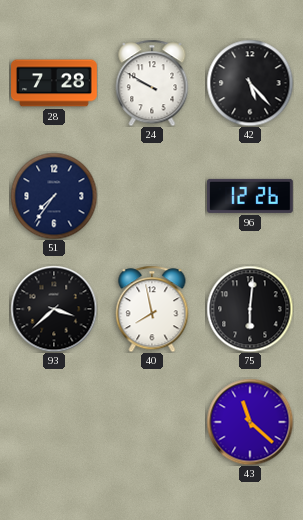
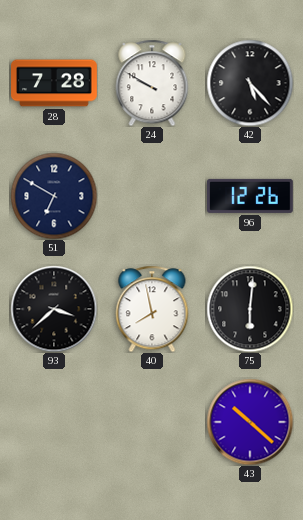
51: 7:36 -> 6:50 (54, 196)
43: 11:22 -> 10:22 (250, 422)
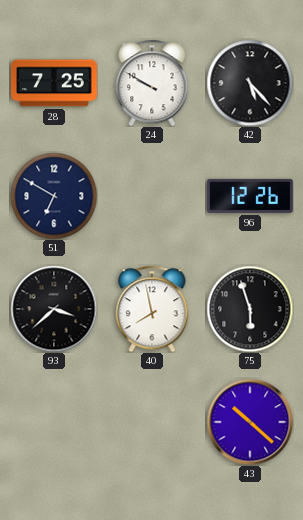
28: 7:28 -> 7:25 (54, 83)
75: 6:01 -> 5:57 (250, 309)
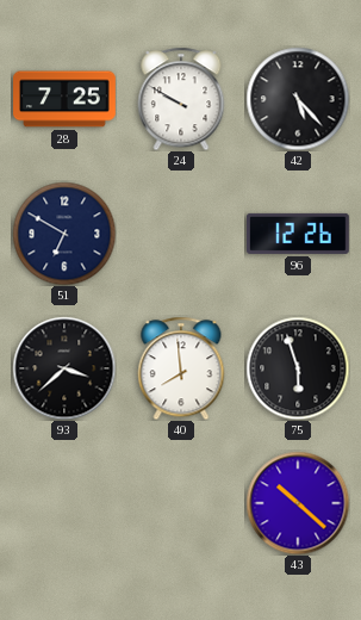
40: 7:58 -> 7:59 (181, 368)
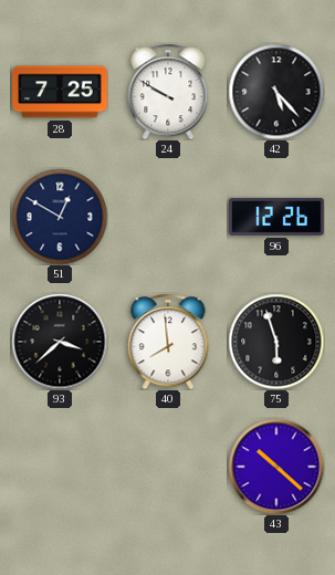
51: 6:50 -> 12:50 (60, 217)
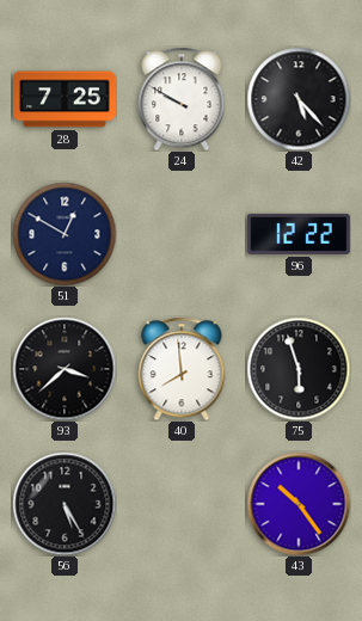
96: 12:26 -> 12:22 (300, 234)
56: none -> 5:25 (65, 504)
43: 10:22 -> 10:24 (299, 504)
